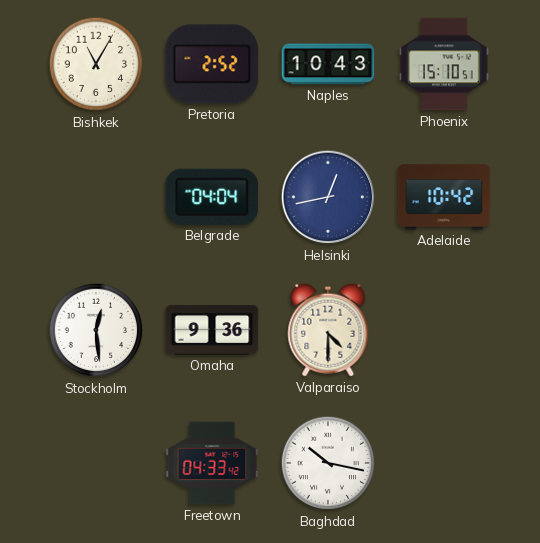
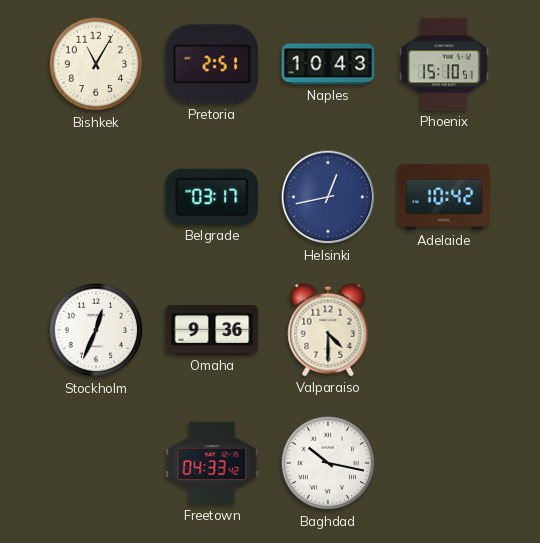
Pretoria: 2:52 -> 2:51 (212, 64)
Belgrade: 04:04 -> 03:17 (212, 197)
Stockholm: 12:29 -> 12:34 (96, 330)
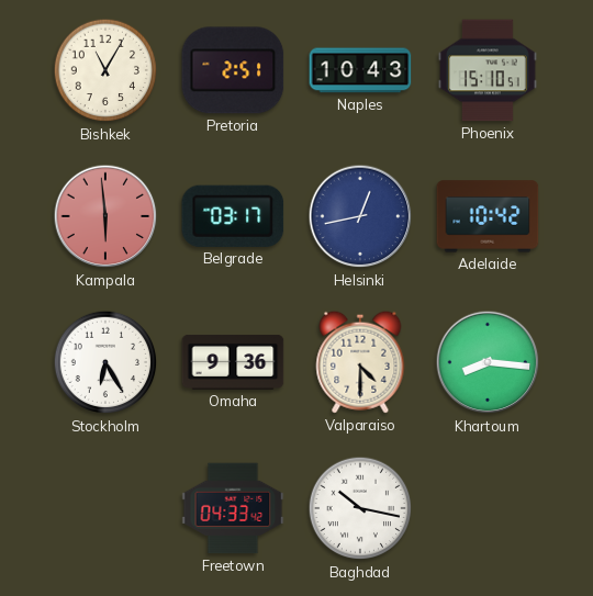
Kampala: none -> 5:59 (105, 216)
Stockholm: 12:34 -> 6:25 (105, 362)
Khartoum: none -> 8:16 (488, 362)
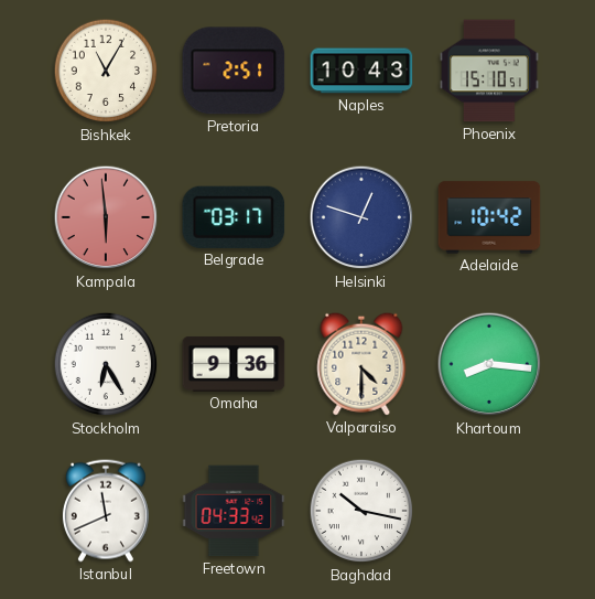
Helsinki: 12:43 -> 12:48 (361, 217)
Istanbul: none -> 11:41 (106, 511)
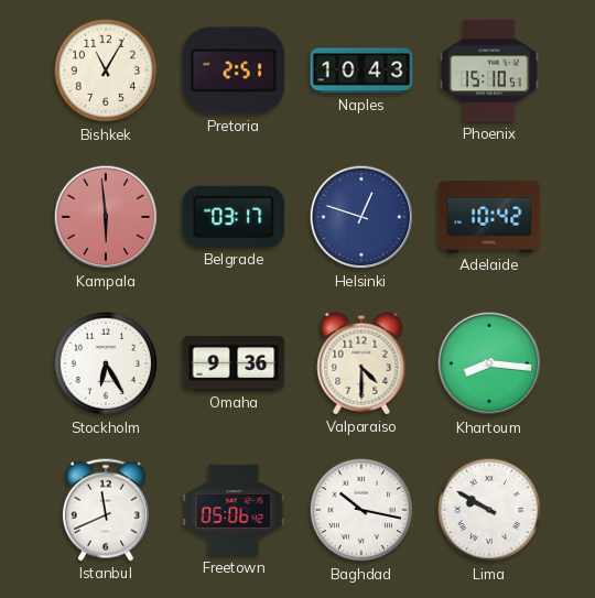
Freetown: 04:33 -> 05:06 (234, 510)
Lima: none -> 9:50 (489, 510)
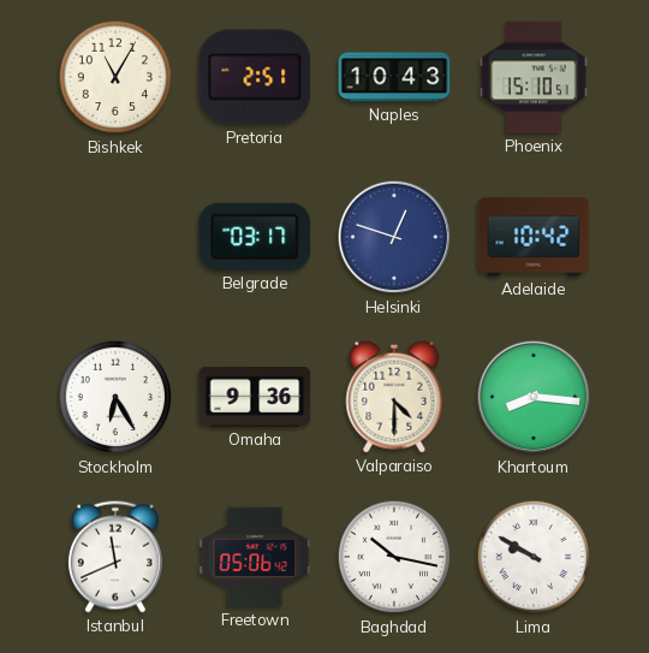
Kampala: 5:59 -> none (106, 217)
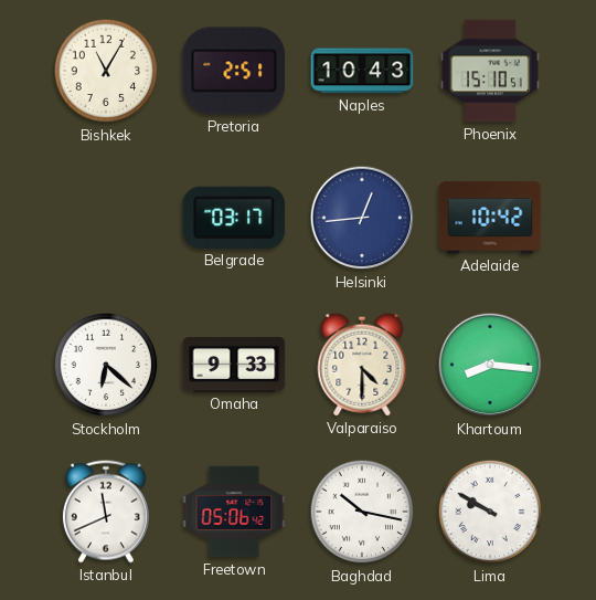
Helsinki: 12:48 -> 12:44 (362, 218)
Stockholm: 6:25 -> 6:22 (106, 365)
Omaha: 9:36 -> 9:33 (234, 365)
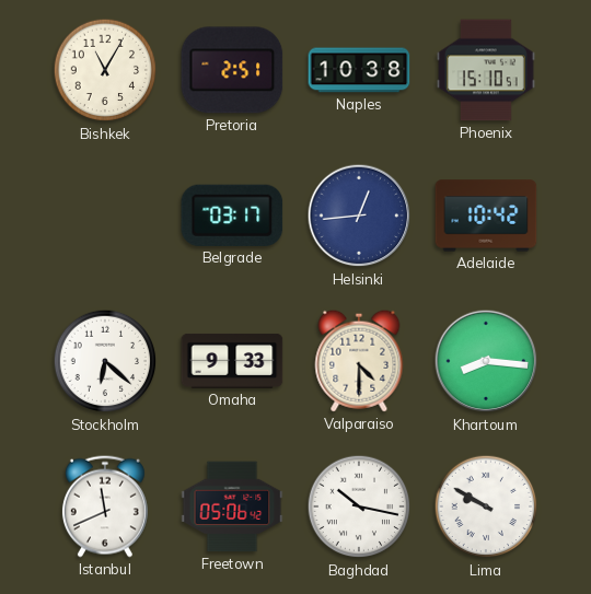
Naples: 10:43 -> 10:38 (359, 70)
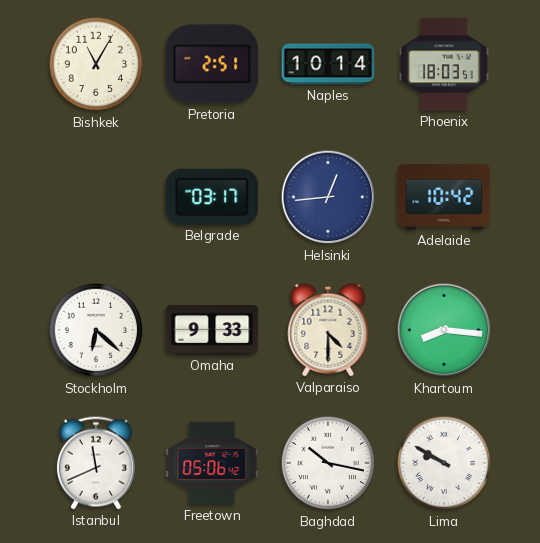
Naples: 10:38 -> 10:14 (328, 64)
Phoenix: 15:10 -> 18:03 (444, 64)
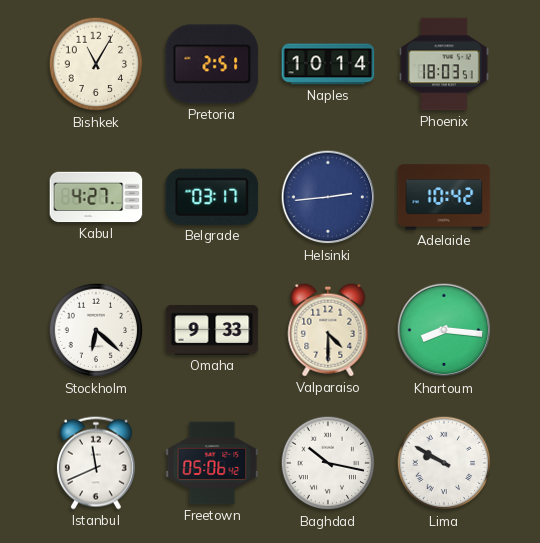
Kabul: none -> 4:27 (96, 197)
Helsinki: 12:44 -> 2:44 (328, 197)
